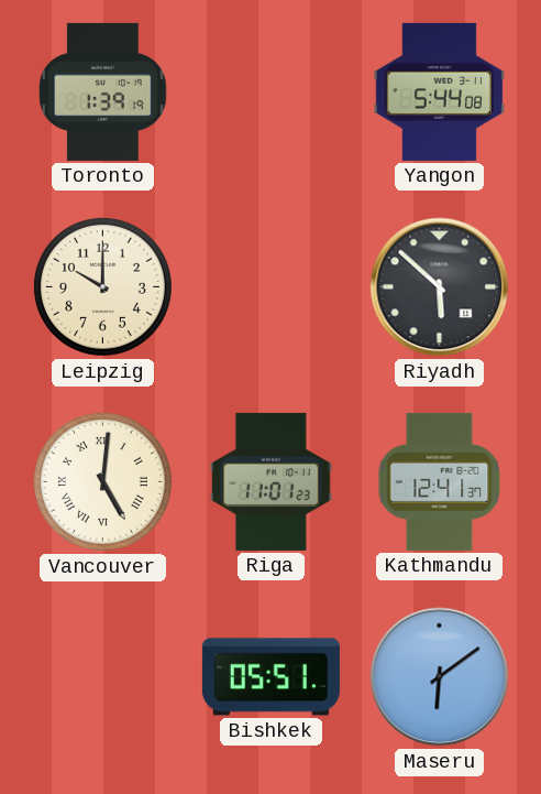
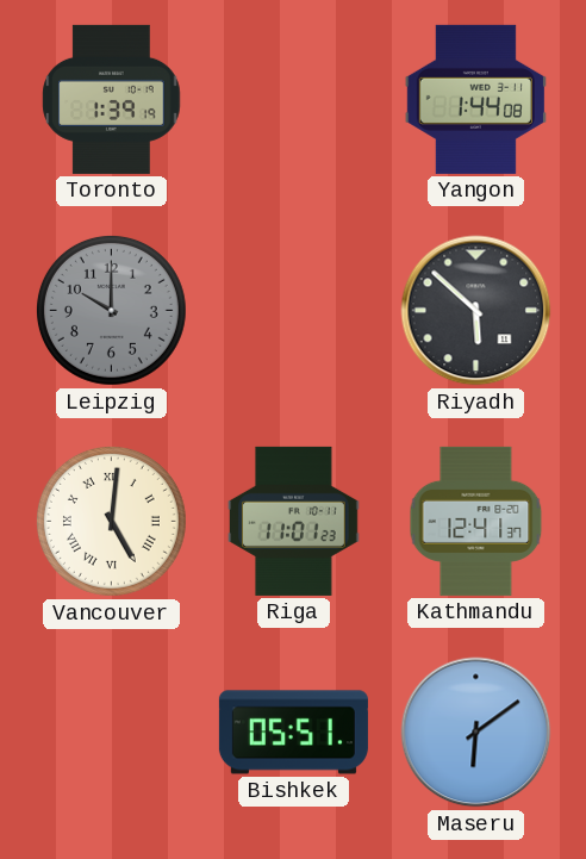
Yangon: 5:44 -> 1:44 (475, 99)
Leipzig dial: cream -> grey (111, 310)
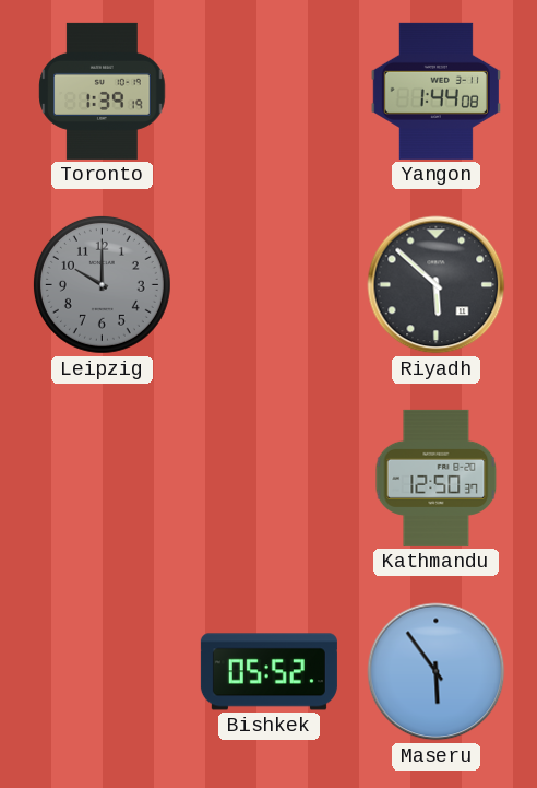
Vancouver: 5:01 -> none (111, 521)
Riga: 11:01 -> none (294, 521)
Kathmandu: 12:41 -> 12:50 (437, 478)
Bishkek: 05:51 -> 05:52 (268, 672)
Maseru: 6:09 -> 5:54 (437, 672)
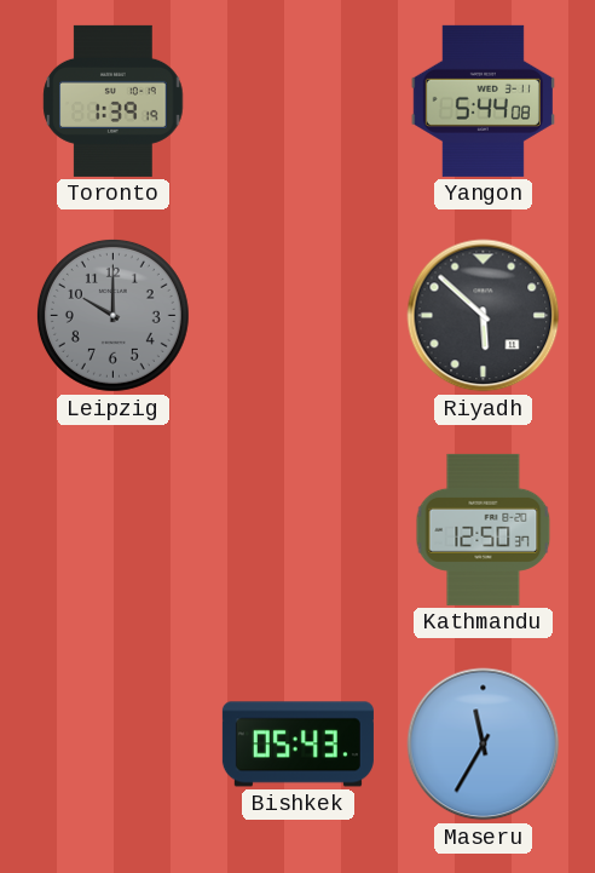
Yangon: 1:44 -> 5:44 (483, 100)
Bishkek: 05:52 -> 05:43 (297, 745)
Maseru: 5:54 -> 11:35 (484, 745)
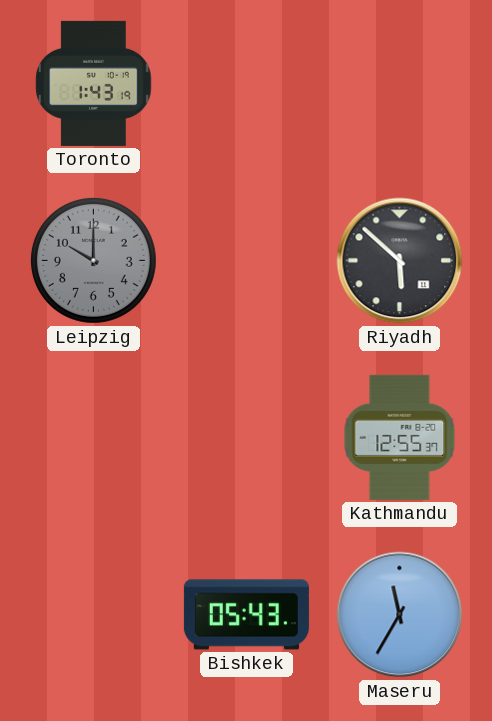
Toronto: 1:39 -> 1:43 (94, 83)
Yangon: 5:44 -> none (483, 100)
Kathmandu: 12:50 -> 12:55 (400, 437)
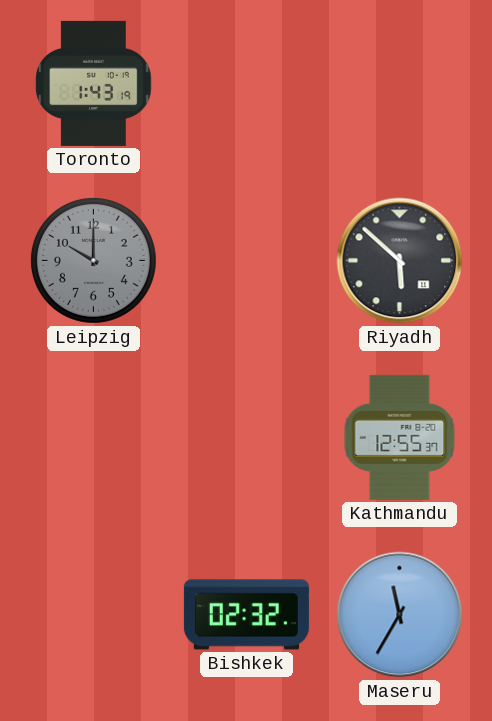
Bishkek: 05:43 -> 02:32 (246, 615)
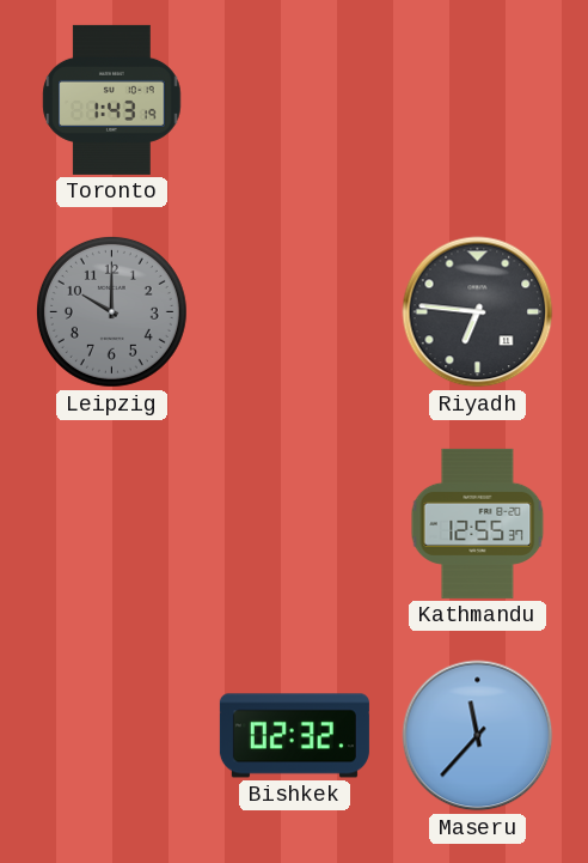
Riyadh: 5:52 -> 6:46 (478, 312)
Maseru: 11:35 -> 11:37 (478, 736)
